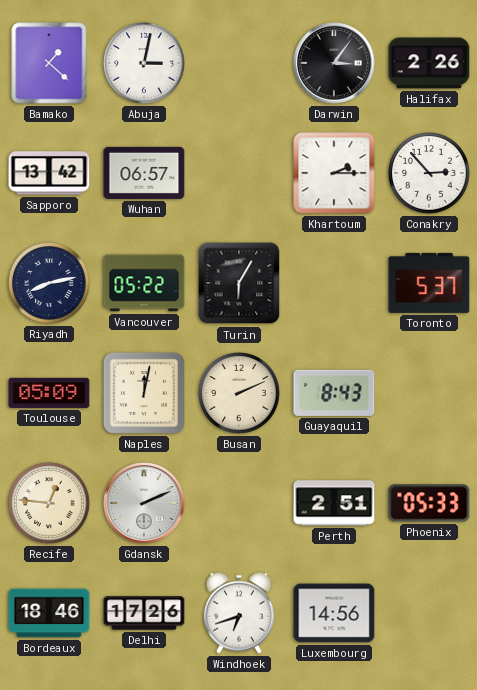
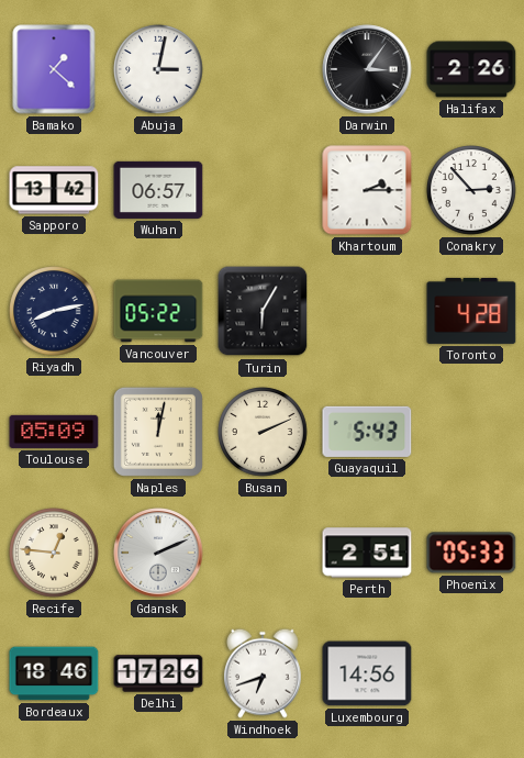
Toronto: 5:37 -> 4:28 (471, 311)
Guayaquil: 8:43 -> 5:43 (367, 432)
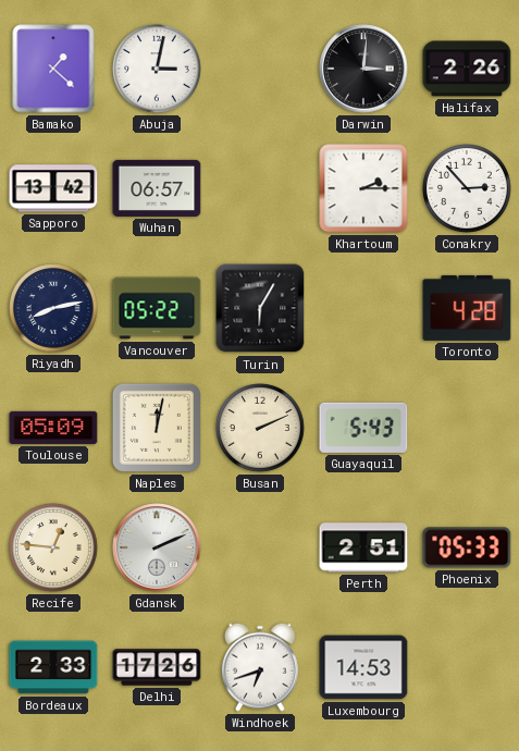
Darwin: 3:06 -> 3:01 (363, 69)
Bordeaux: 18:46 -> 2:33 (53, 667)
Luxembourg: 14:56 -> 14:53 (363, 667)
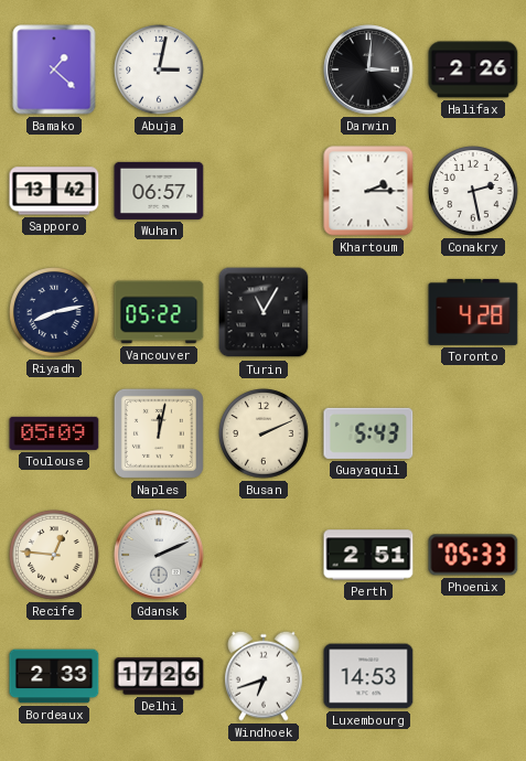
Conakry: 2:53 -> 2:28 (473, 191)
Turin: 6:05 -> 11:05 (264, 312)
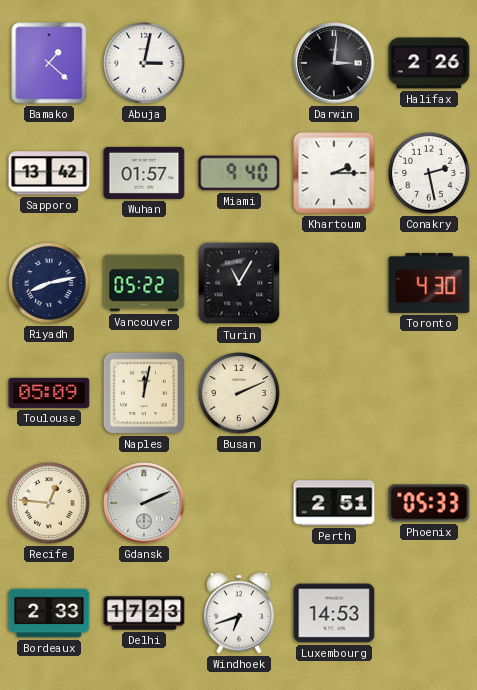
Wuhan: 06:57 -> 01:57 (144, 173)
Miami: none -> 9:40 (239, 173)
Toronto: 4:28 -> 4:30 (429, 283)
Guayaquil: 5:43 -> none (368, 433)
Delhi: 17:26 -> 17:23 (144, 613)
